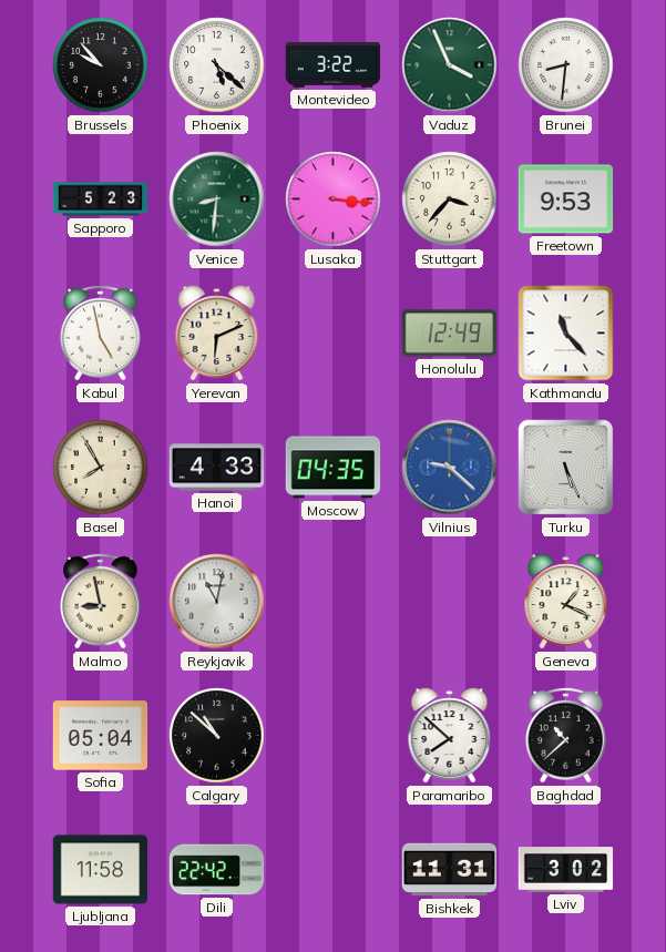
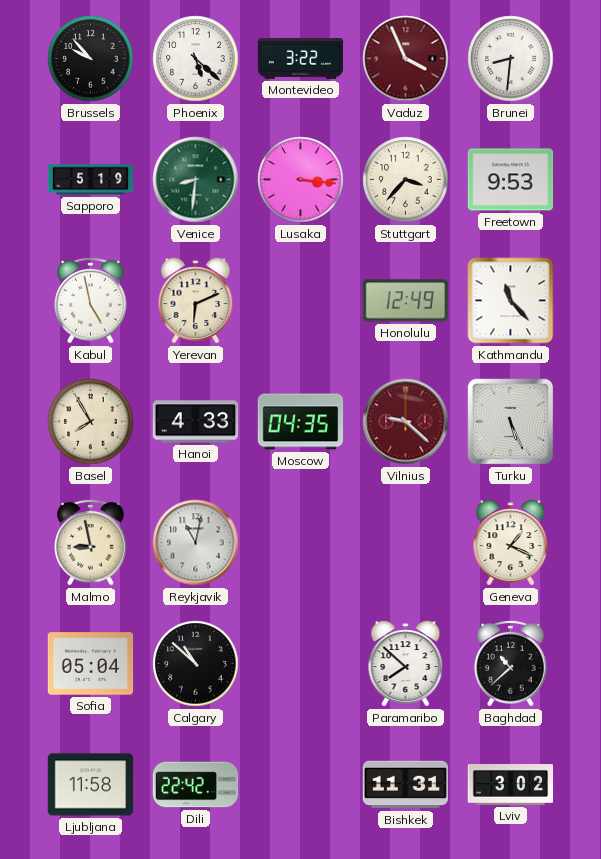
Vaduz dial: green -> burgundy (406, 59)
Sapporo: 5:23 -> 5:19 (91, 180)
Vilnius dial: blue -> burgundy (406, 422)
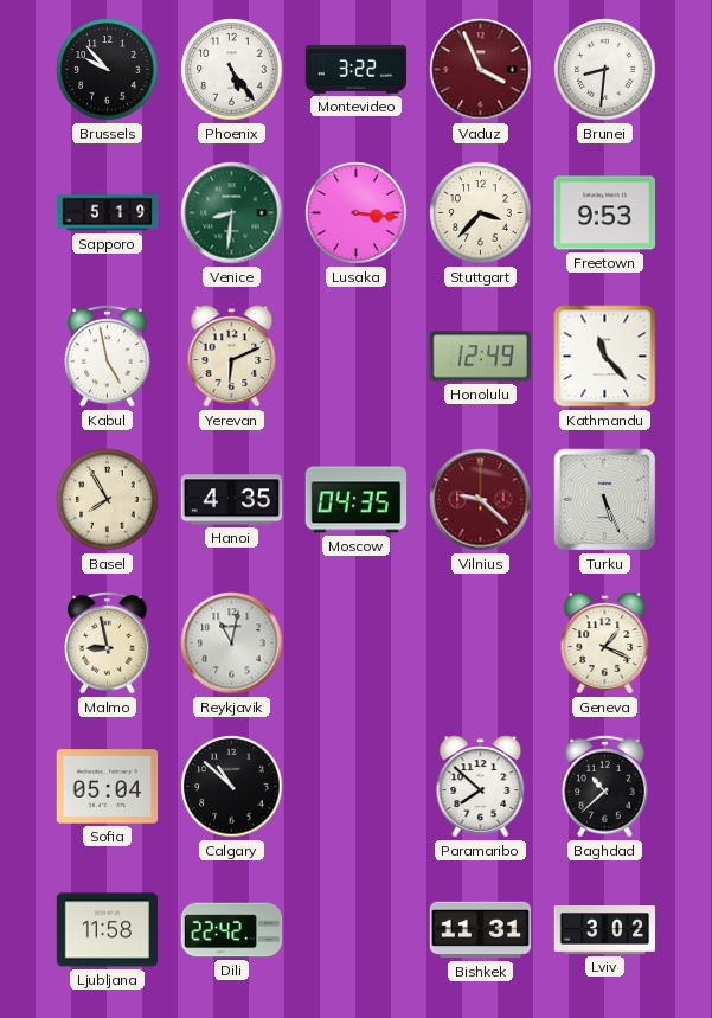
Phoenix: 5:22 -> 5:24 (232, 70)
Hanoi: 4:33 -> 4:35 (232, 500)
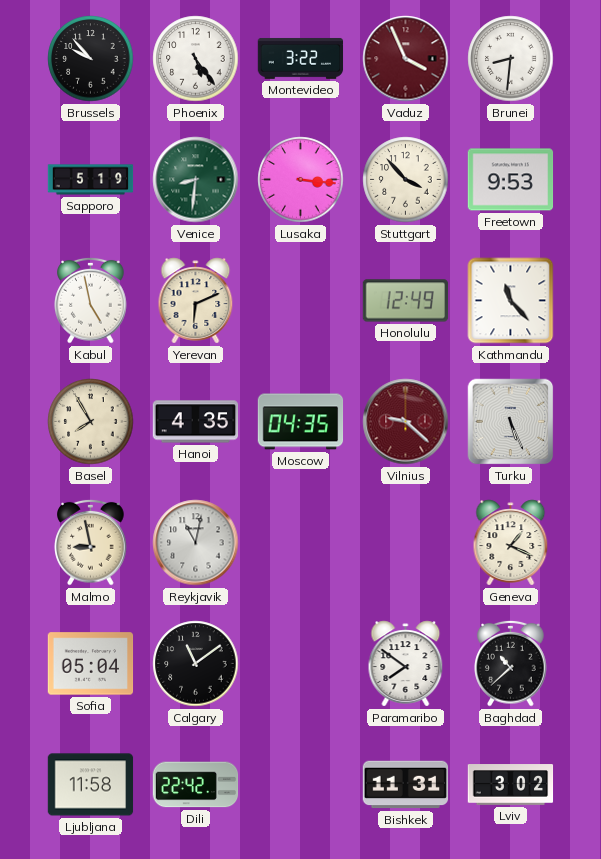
Stuttgart: 3:37 -> 3:53 (406, 180)
Calgary: 10:52 -> 11:09 (196, 664)
Paramaribo: 7:52 -> 7:51 (406, 664)
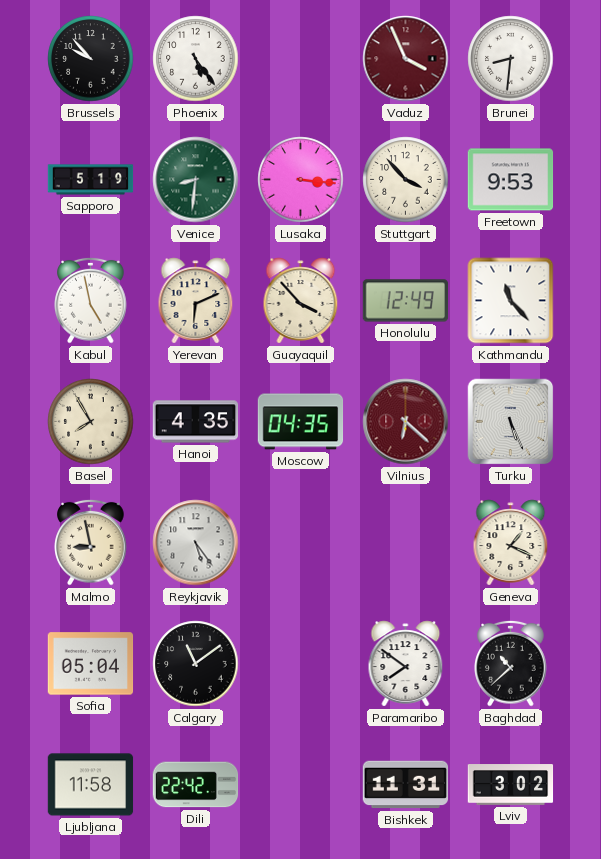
Montevideo: 3:22 -> none (301, 59)
Guayaquil: none -> 3:53 (301, 301)
Vilnius: 9:22 -> 6:22 (406, 422)
Reykjavik: 11:02 -> 5:24 (196, 543)
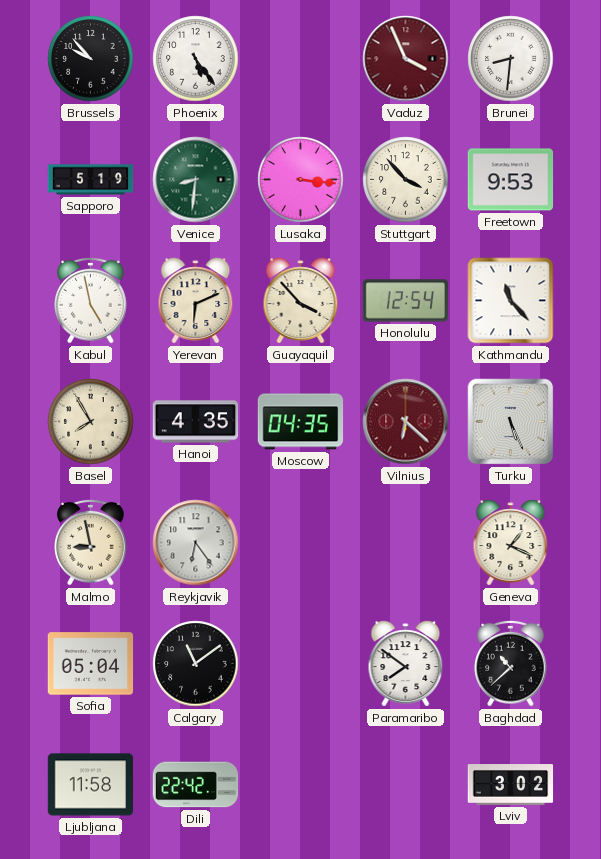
Honolulu: 12:49 -> 12:54 (406, 301)
Reykjavik: 5:24 -> 6:24 (196, 543)
Bishkek: 11:31 -> none (406, 785)
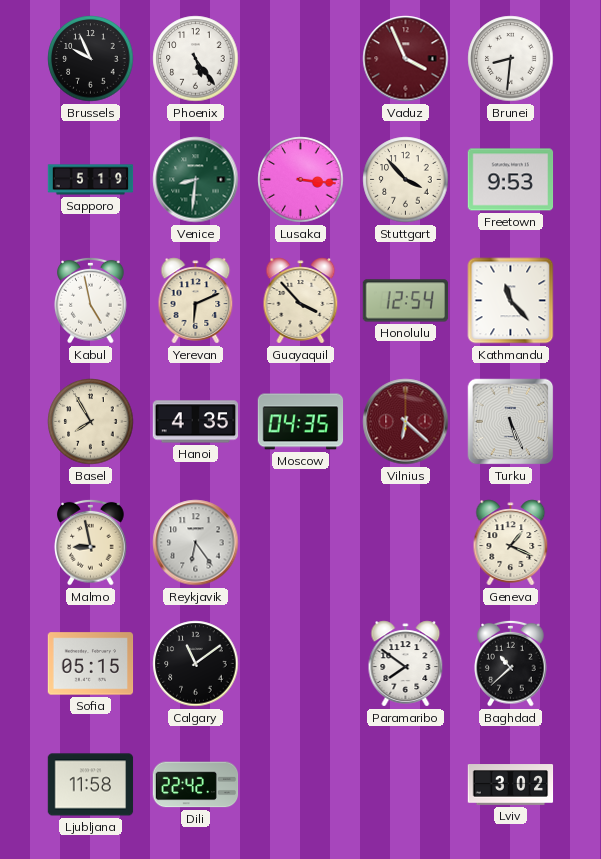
Brussels: 9:53 -> 9:56 (91, 59)
Sofia: 05:04 -> 05:15 (91, 664)
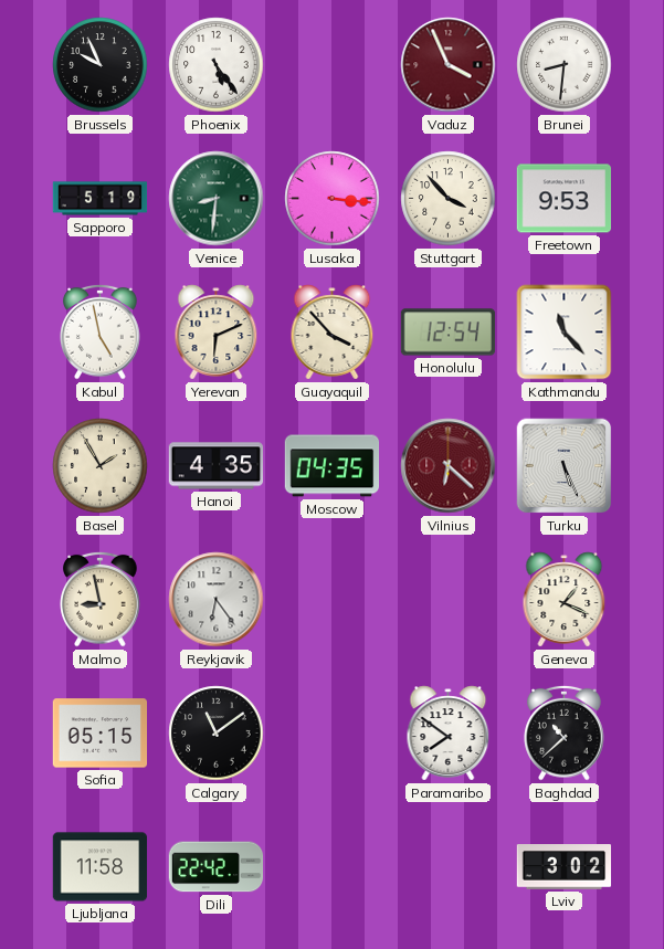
Basel: 7:55 -> 1:55 (101, 466)
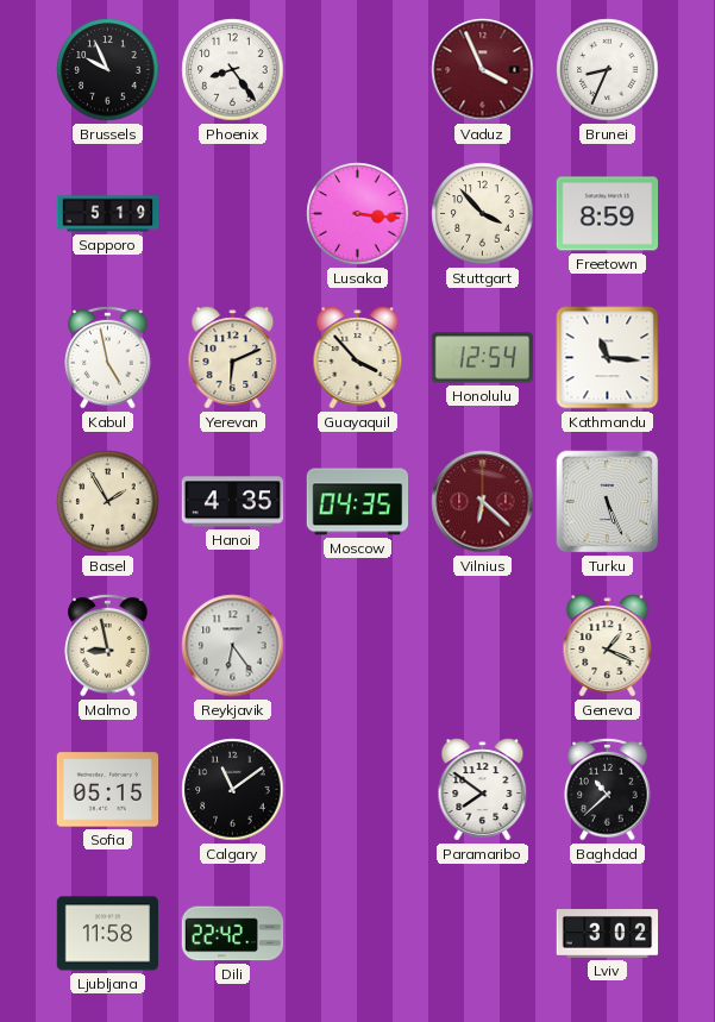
Phoenix: 5:24 -> 8:24 (233, 70)
Brunei: 8:31 -> 8:34 (608, 70)
Venice: 8:31 -> none (217, 199)
Freetown: 9:53 -> 8:59 (608, 214)
Kathmandu: 11:23 -> 11:16 (608, 358)
